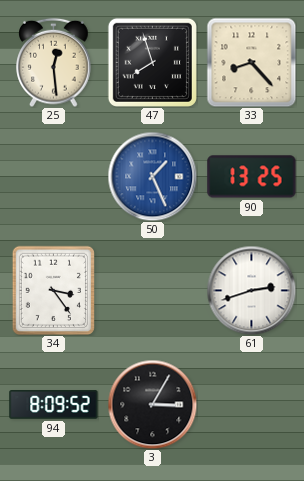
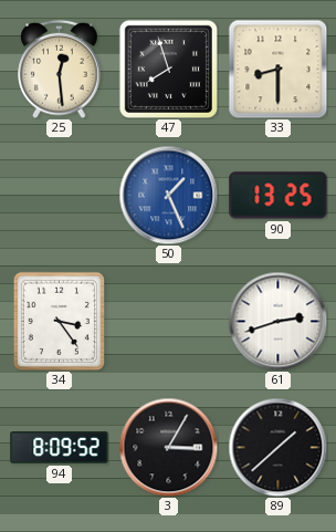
33: 8:23 -> 8:30 (277, 69)
89: none -> 1:38 (277, 447)
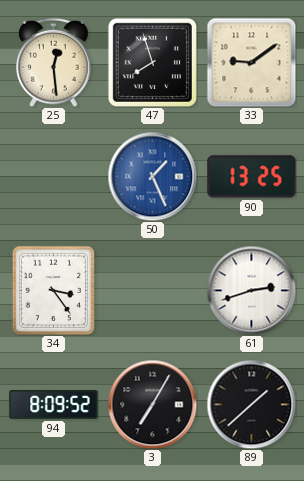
33: 8:30 -> 9:09 (251, 62)
3: 3:05 -> 7:05 (152, 404)
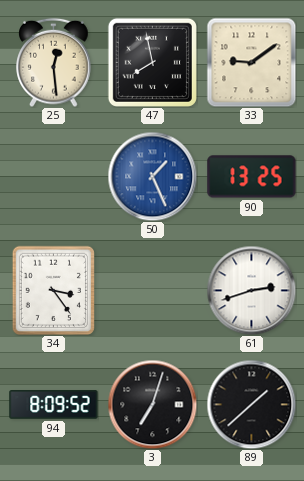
47: 7:57 -> 7:58 (152, 62)
3: 7:05 -> 7:03 (152, 404)
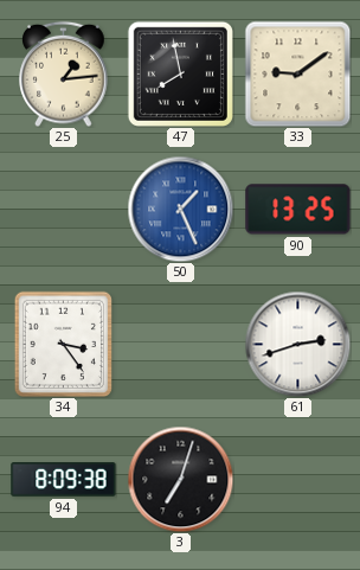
25: 12:29 -> 1:14 (64, 73)
94: 8:09:52 -> 8:09:38 (64, 480)
89: 1:38 -> none (251, 404)
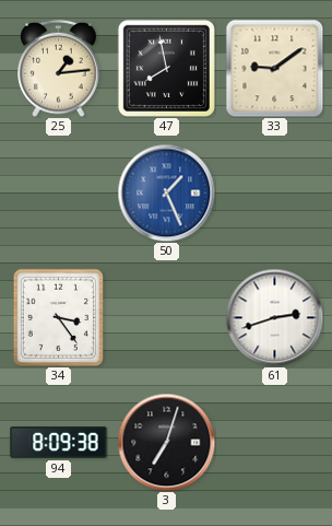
90: 13:25 -> none (298, 210)
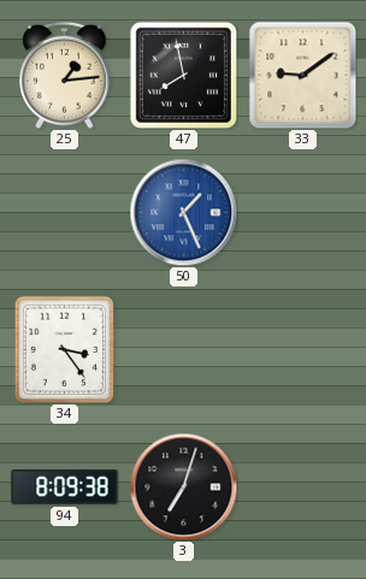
61: 2:42 -> none (274, 317)
